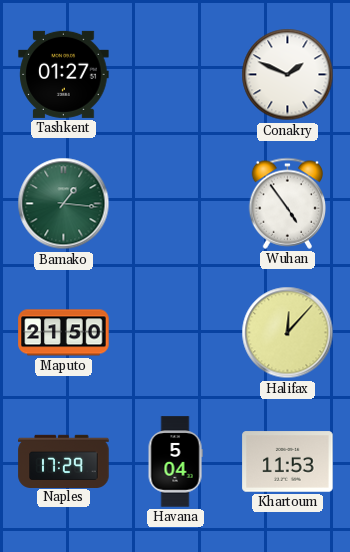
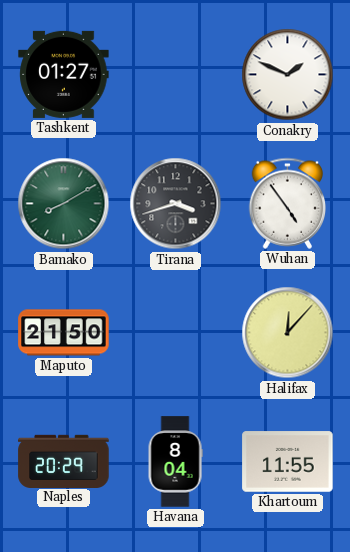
Bamako: 1:16 -> 8:10 (64, 204)
Tirana: none -> 3:42 (176, 204)
Naples: 17:29 -> 20:29 (64, 461)
Havana: 5:04 -> 8:04 (175, 462)
Khartoum: 11:53 -> 11:55 (288, 462)
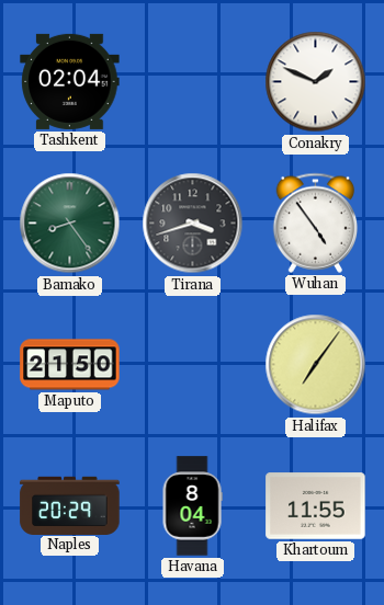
Tashkent: 01:27 -> 02:04 (70, 81)
Bamako: 8:10 -> 8:24 (70, 224)
Halifax: 12:07 -> 7:06 (316, 365)
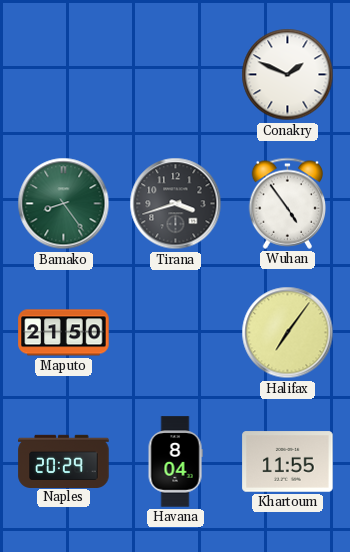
Tashkent: 02:04 -> none (70, 81)
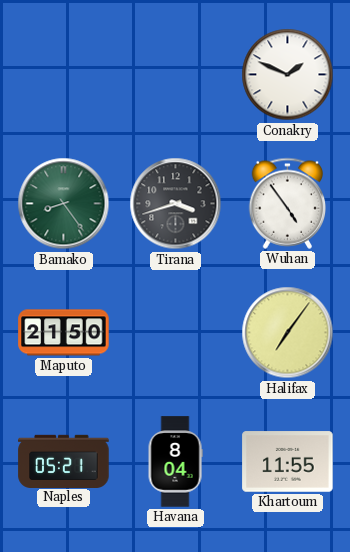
Naples: 20:29 -> 05:21 (64, 461)
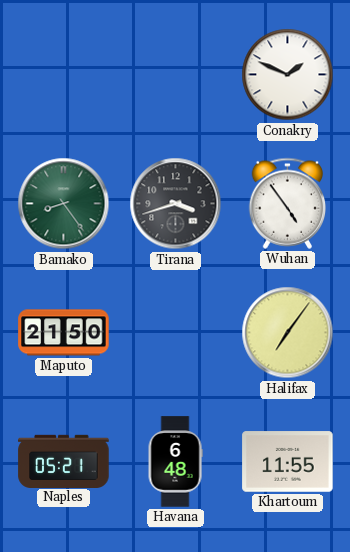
Havana: 8:04 -> 6:48 (175, 462)
